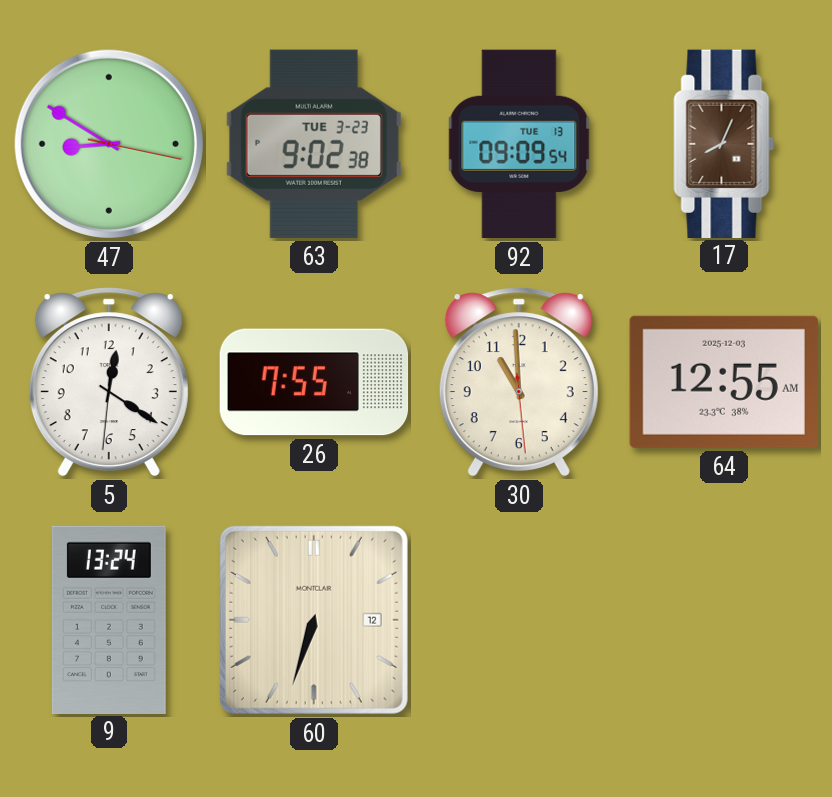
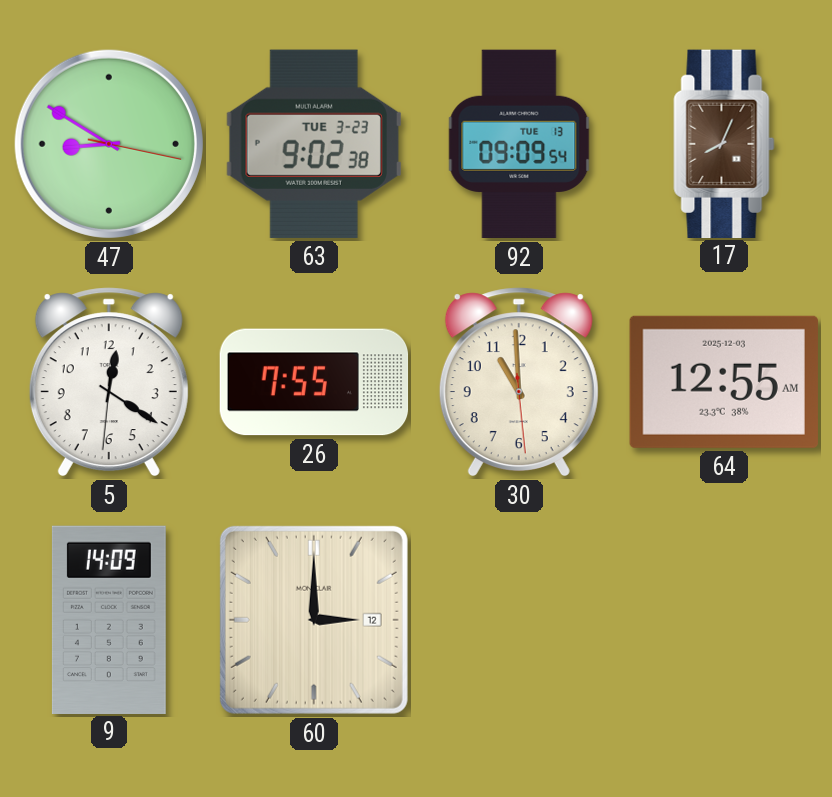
9: 13:24 -> 14:09 (109, 619)
60: 6:33 -> 3:00 (314, 620)
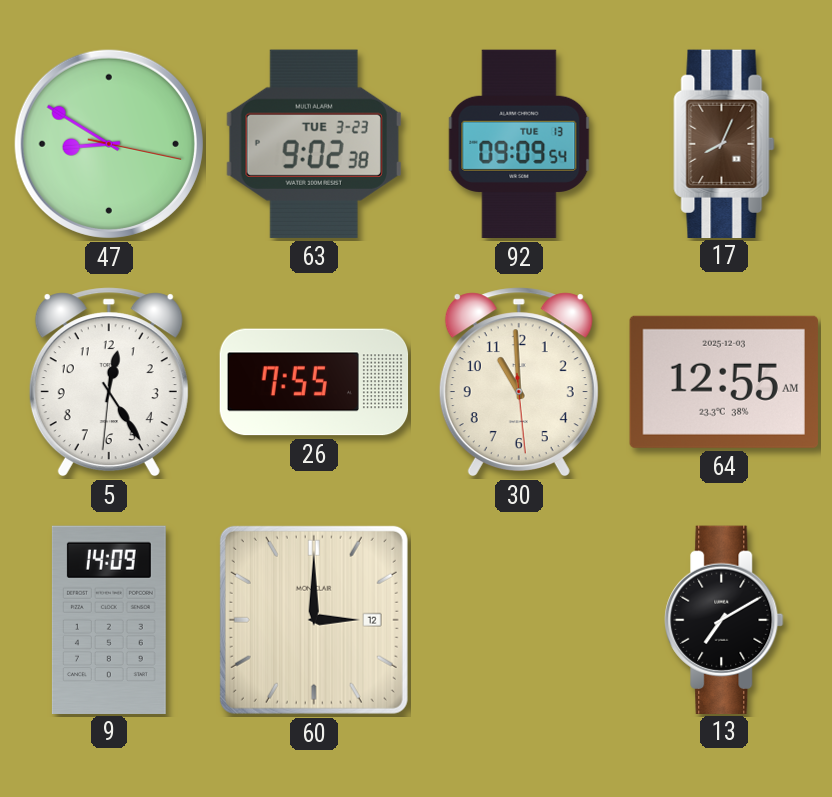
5: 12:20 -> 12:24 (109, 382)
13: none -> 7:10 (724, 619)
